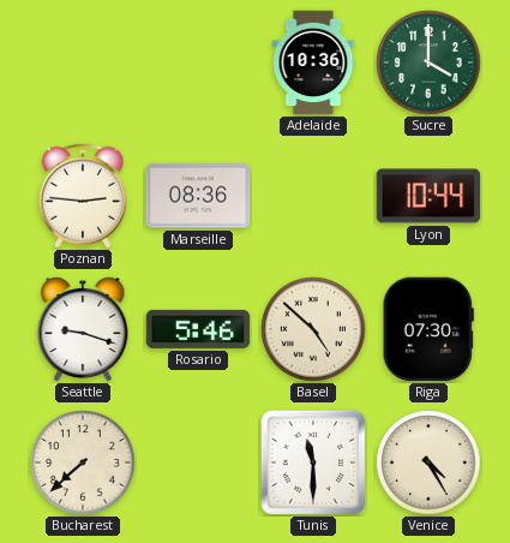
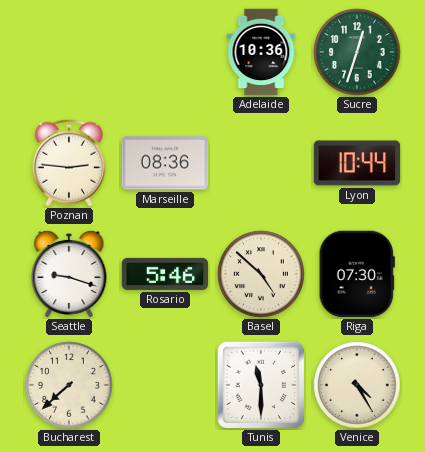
Sucre: 4:00 -> 12:33 (357, 52)
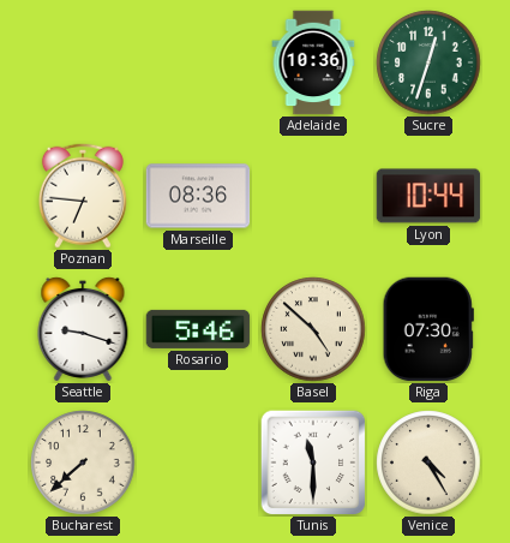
Poznan: 2:46 -> 6:46 (83, 196)
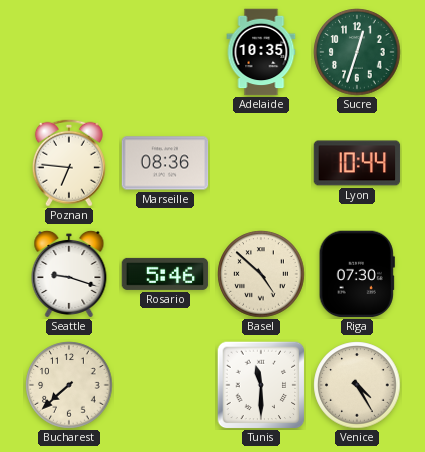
Adelaide: 10:36 -> 10:35 (261, 52)
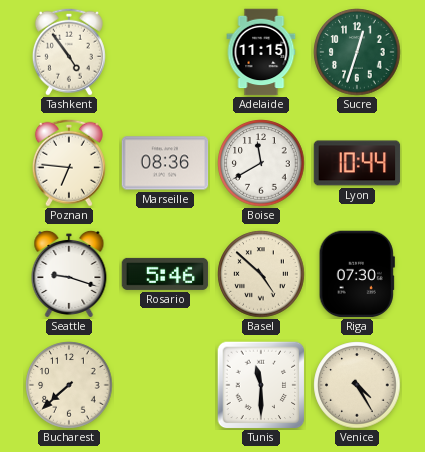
Tashkent: none -> 4:54 (69, 52)
Adelaide: 10:35 -> 11:15 (261, 52)
Boise: none -> 11:40 (261, 163)
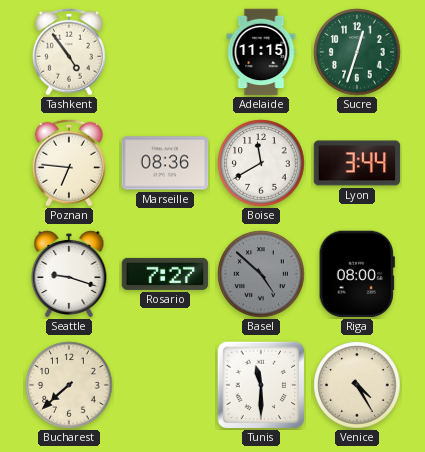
Lyon: 10:44 -> 3:44 (357, 163)
Rosario: 5:46 -> 7:27 (165, 274)
Basel dial: cream -> grey (261, 274)
Riga: 07:30 -> 08:00 (357, 274)
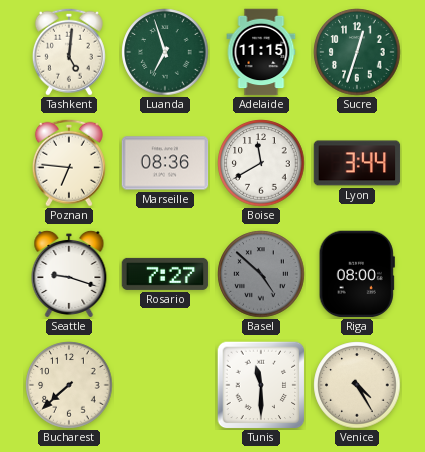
Tashkent: 4:54 -> 5:01 (69, 52)
Luanda: none -> 6:57 (165, 52)
